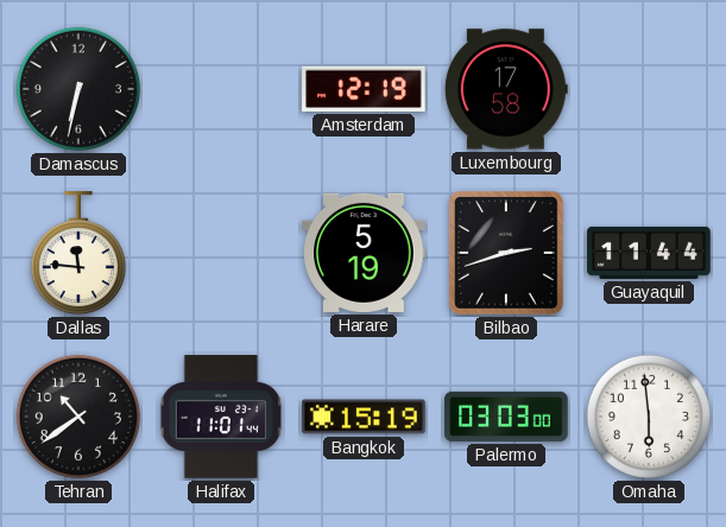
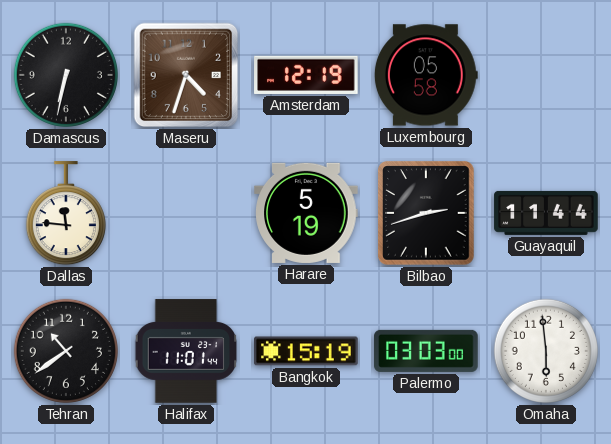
Maseru: none -> 4:33 (186, 75)
Luxembourg: 17:58 -> 05:58 (426, 75)
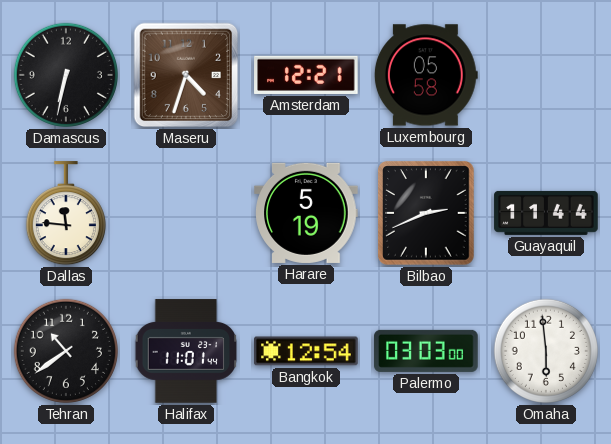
Amsterdam: 12:19 -> 12:21 (306, 75)
Bilbao: 2:42 -> 2:41 (426, 213)
Bangkok: 15:19 -> 12:54 (306, 351)
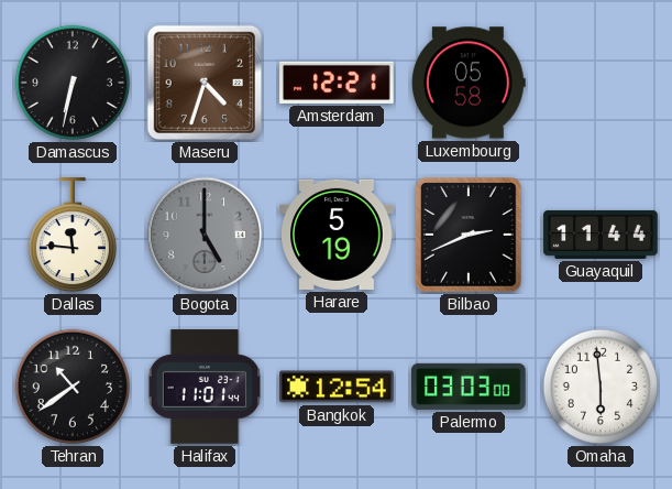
Bogota: none -> 5:00 (205, 235)
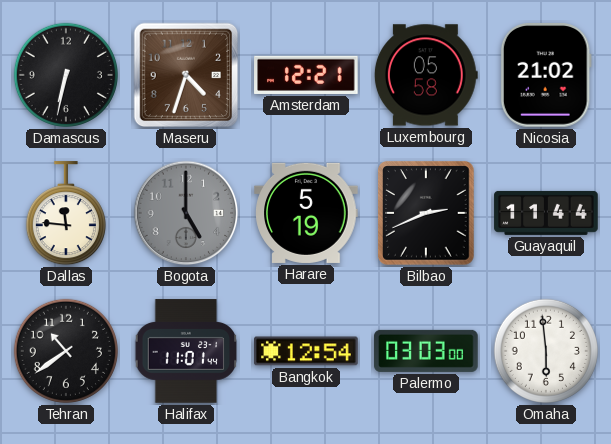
Nicosia: none -> 21:02 (546, 75)
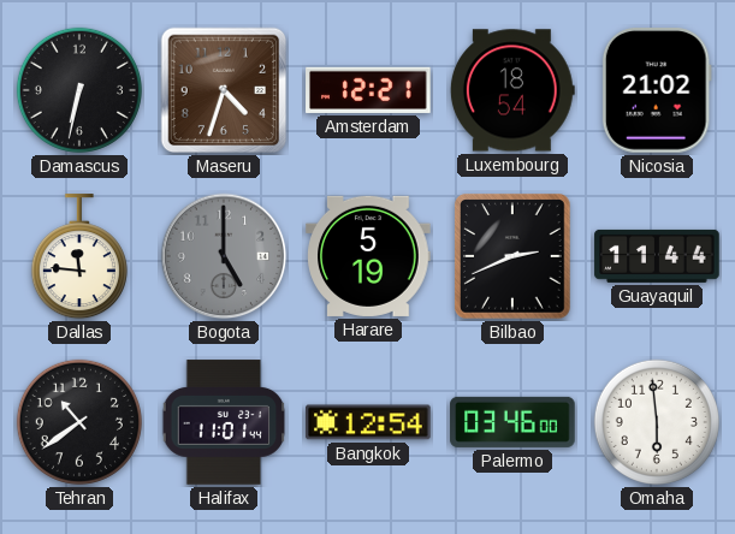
Luxembourg: 05:58 -> 18:54 (512, 90)
Palermo: 03:03 -> 03:46 (512, 422)
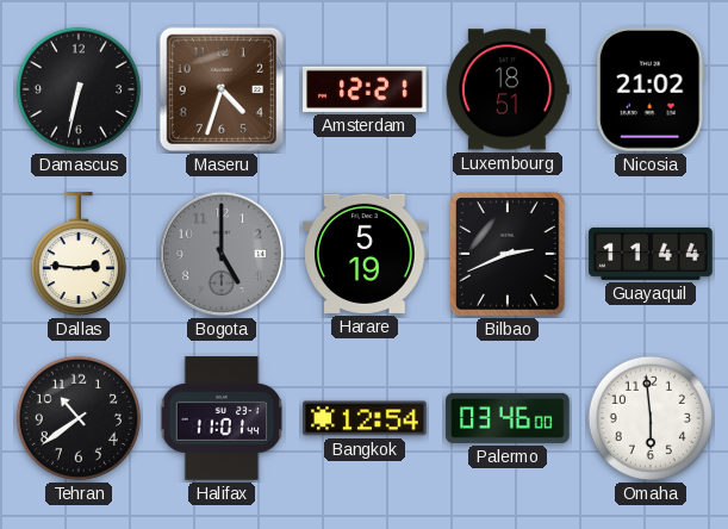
Luxembourg: 18:54 -> 18:51 (508, 89)
Dallas: 11:46 -> 2:46 (79, 255)
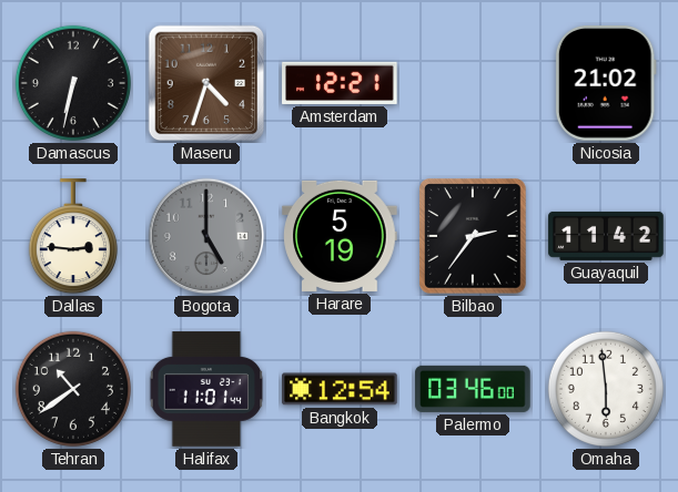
Luxembourg: 18:51 -> none (508, 89)
Bilbao: 2:41 -> 2:36 (473, 236)
Guayaquil: 11:44 -> 11:42 (606, 236)
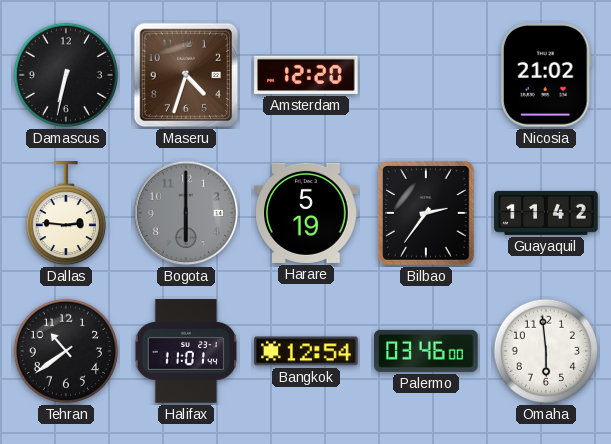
Amsterdam: 12:21 -> 12:20 (306, 75)
Bogota: 5:00 -> 6:00 (186, 213)
